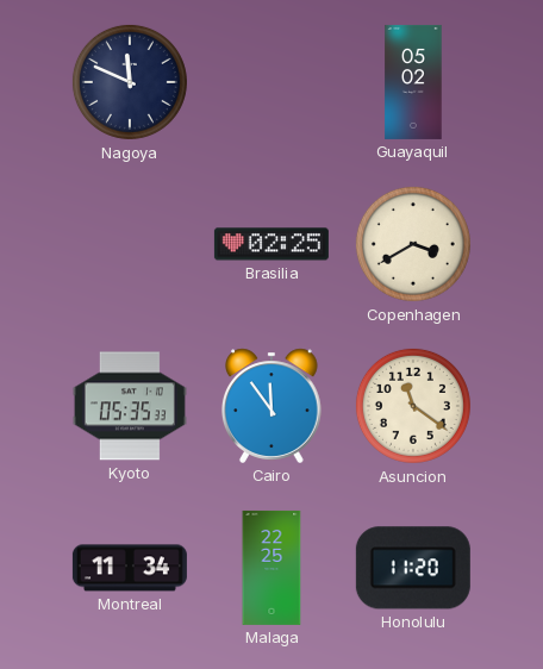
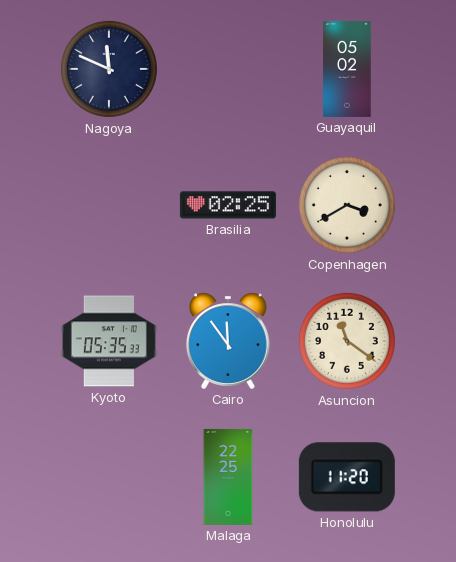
Montreal: 11:34 -> none (130, 568)
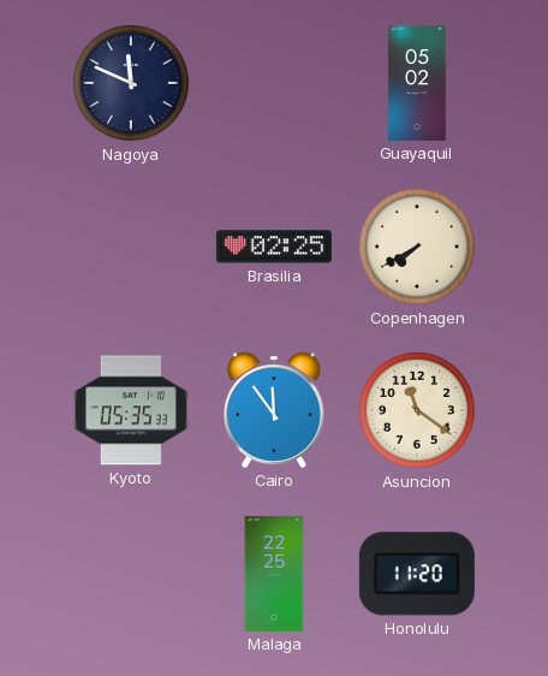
Copenhagen: 3:40 -> 7:40 (417, 247)
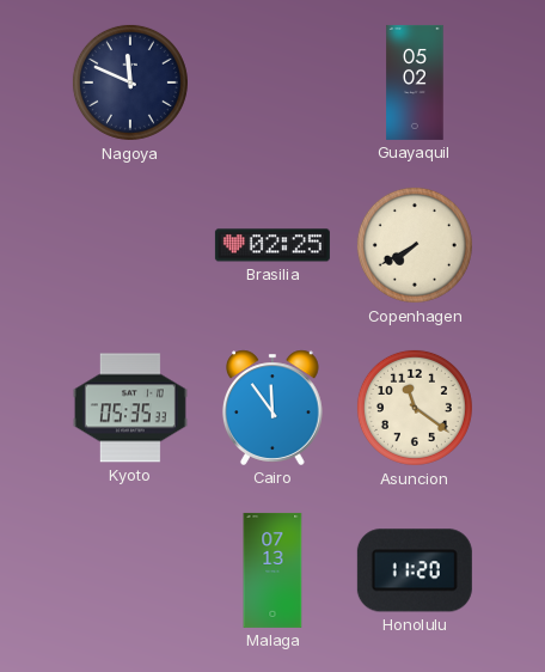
Malaga: 22:25 -> 07:13 (272, 570)
